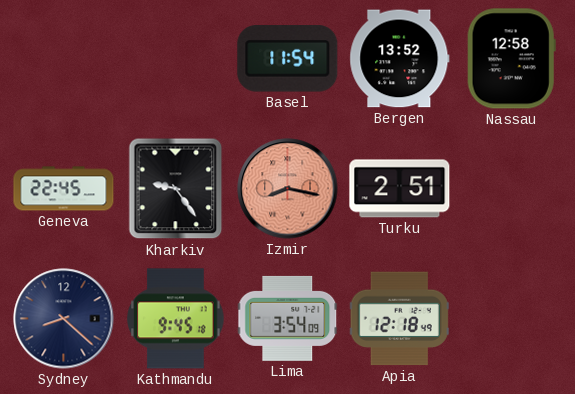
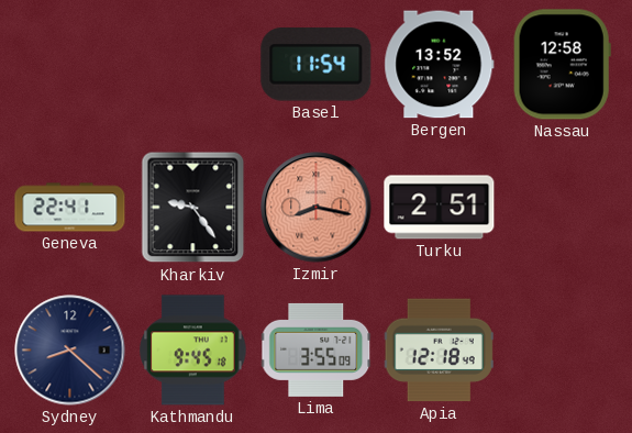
Geneva: 22:45 -> 22:41 (70, 208)
Lima: 3:54 -> 3:55 (317, 349)
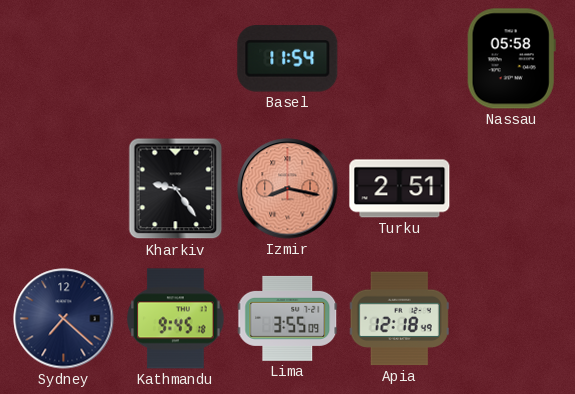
Bergen: 13:52 -> none (440, 65)
Nassau: 12:58 -> 05:58 (511, 59)
Geneva: 22:41 -> none (70, 208)
Sydney: 8:22 -> 7:22 (64, 319)
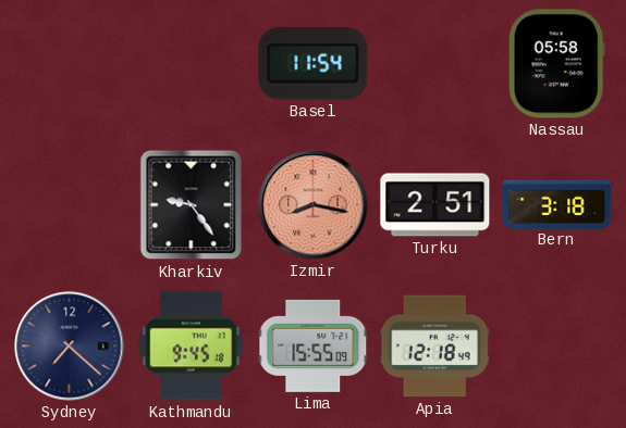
Bern: none -> 3:18 (557, 204)
Lima: 3:55 -> 15:55 (314, 345)
